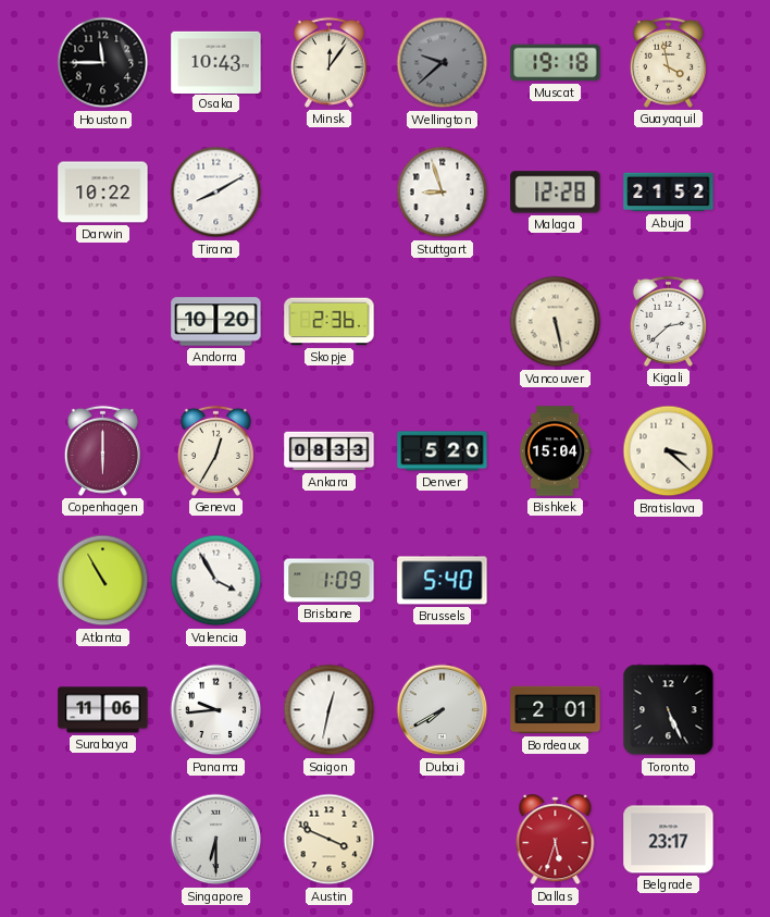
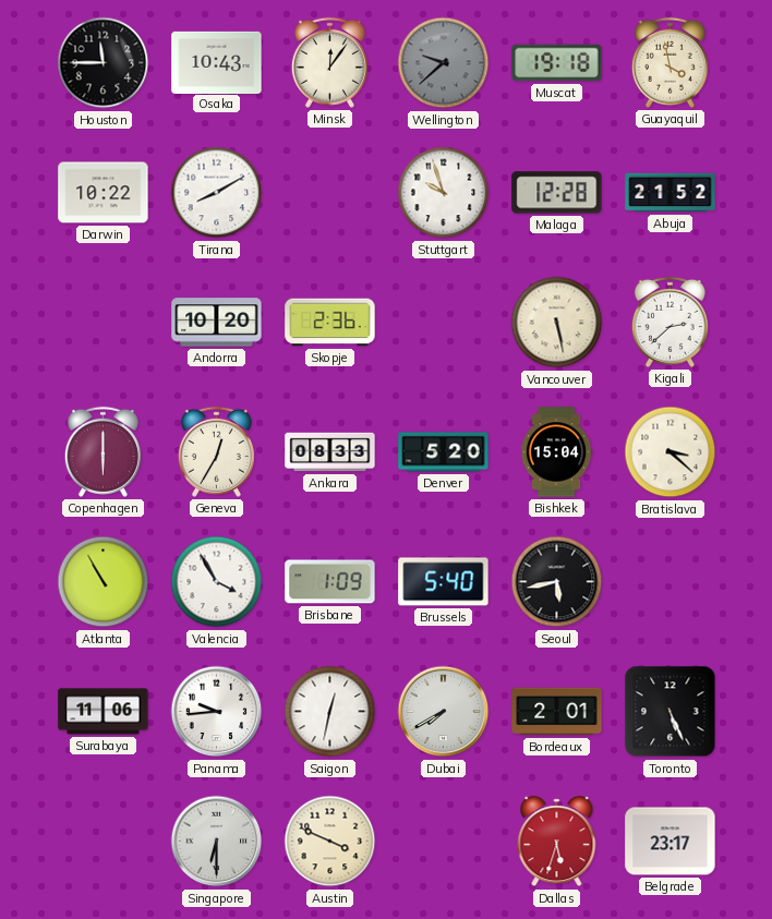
Stuttgart: 8:57 -> 9:57 (444, 193)
Seoul: none -> 5:43 (557, 582)
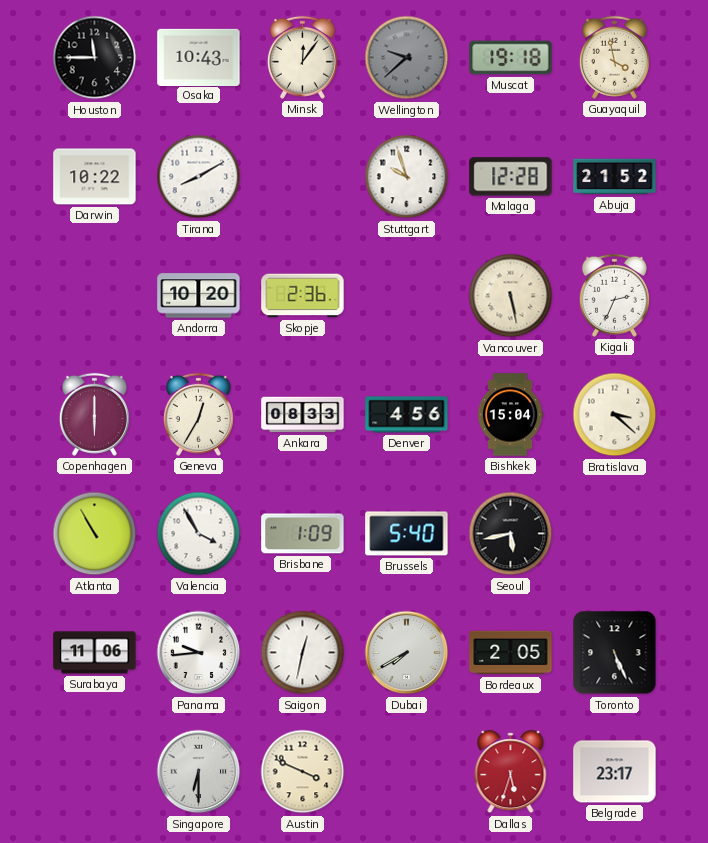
Kigali: 2:38 -> 2:34 (614, 295)
Denver: 5:20 -> 4:56 (407, 415)
Bordeaux: 2:01 -> 2:05 (511, 653)
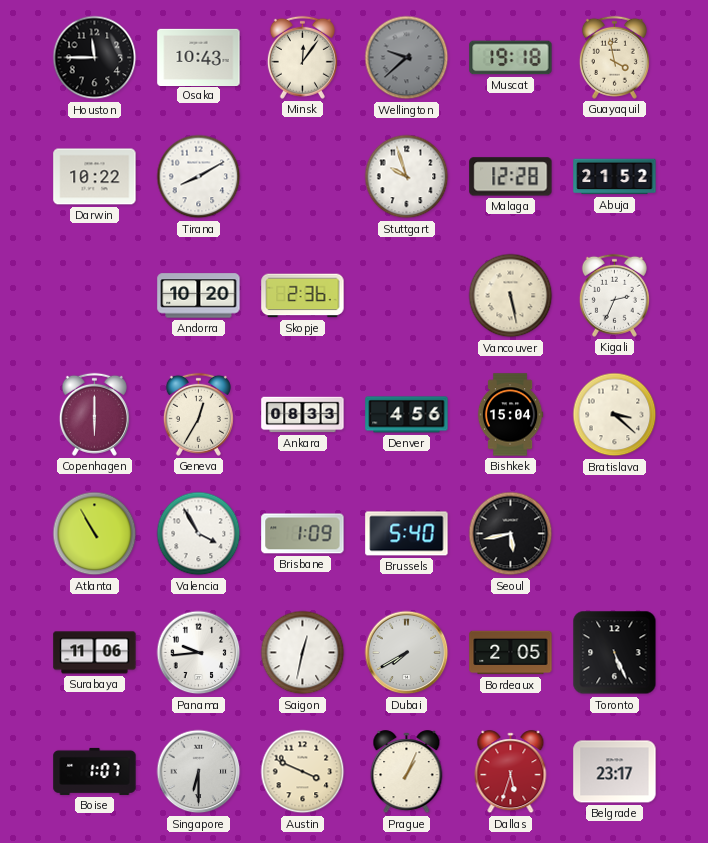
Boise: none -> 1:07 (95, 771)
Prague: none -> 1:04 (407, 772)
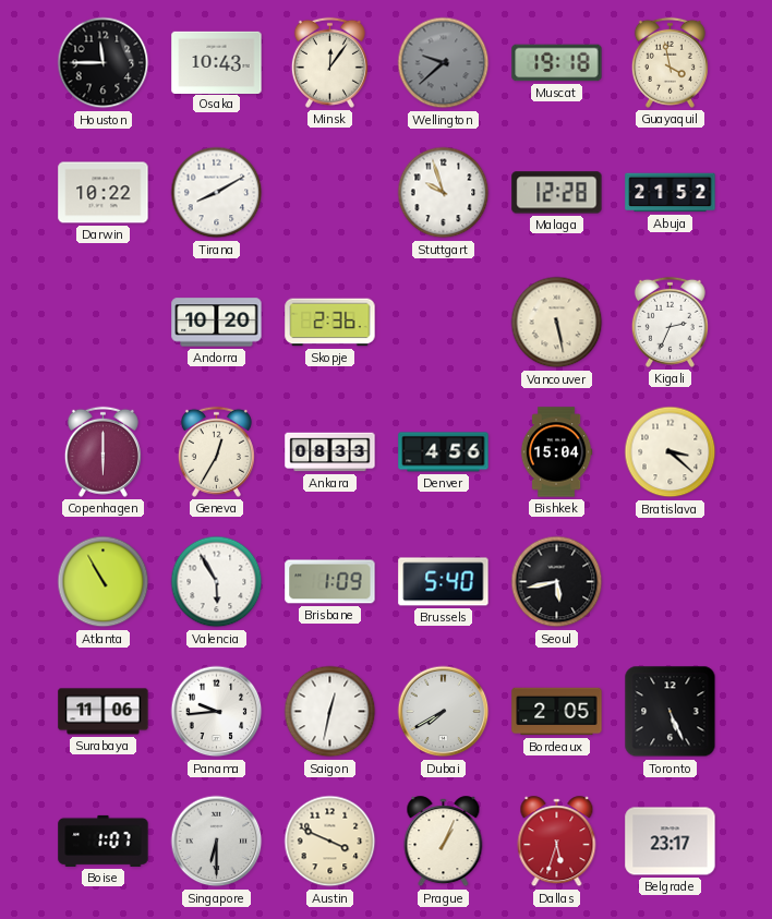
Valencia: 3:55 -> 5:55 (217, 582)
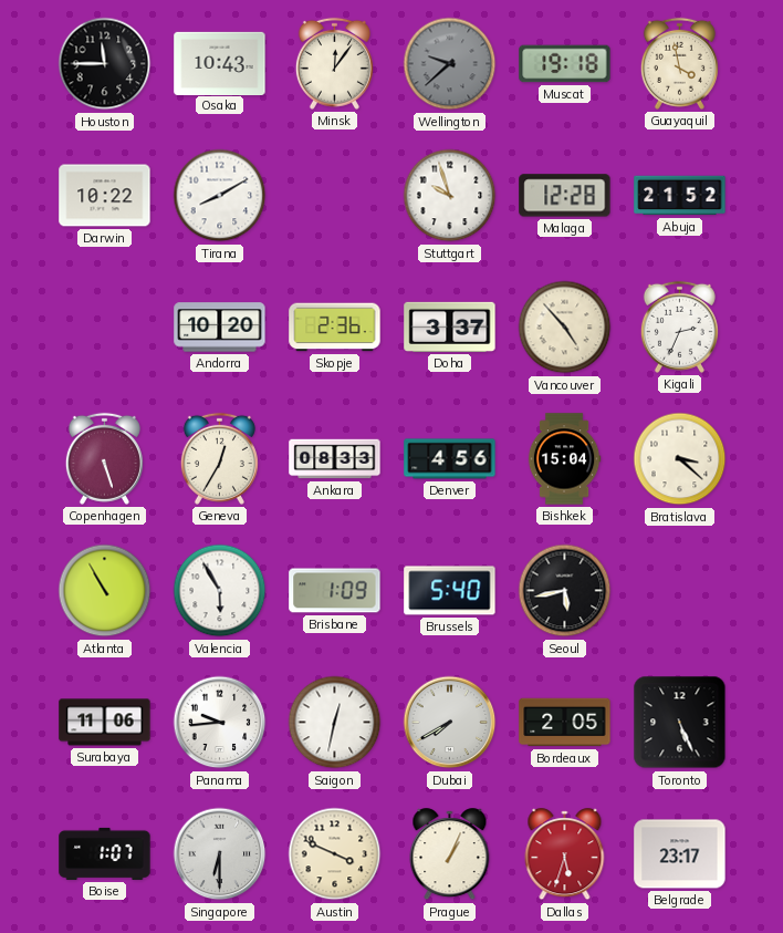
Doha: none -> 3:37 (450, 326)
Vancouver: 5:28 -> 4:53 (565, 328)
Copenhagen: 6:00 -> 5:27 (104, 458)
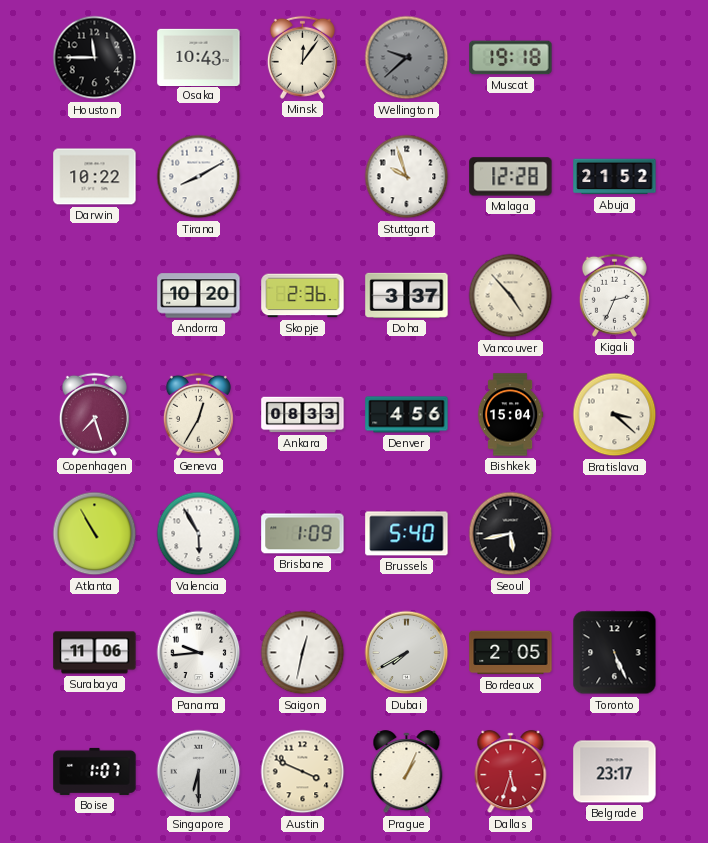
Guayaquil: 3:58 -> none (679, 63)
Copenhagen: 5:27 -> 7:27 (94, 414)
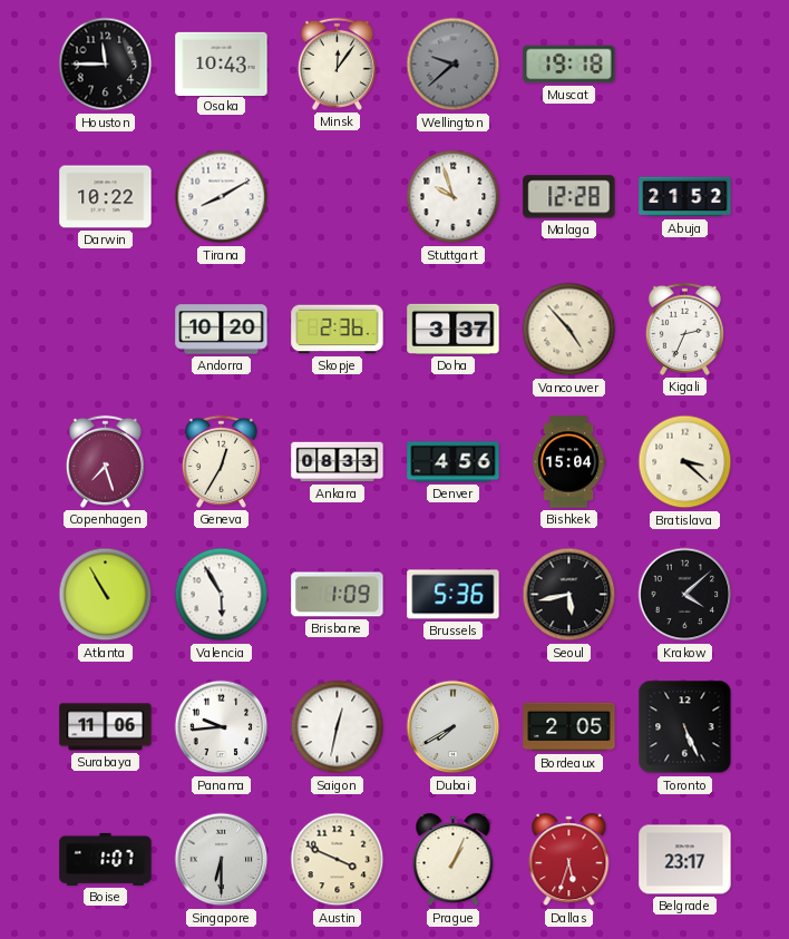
Brussels: 5:40 -> 5:36 (454, 595)
Krakow: none -> 4:08 (685, 595)
